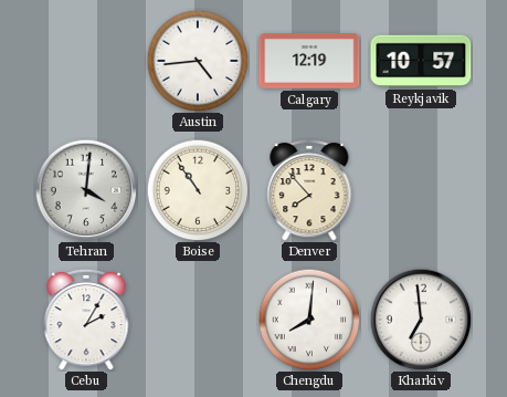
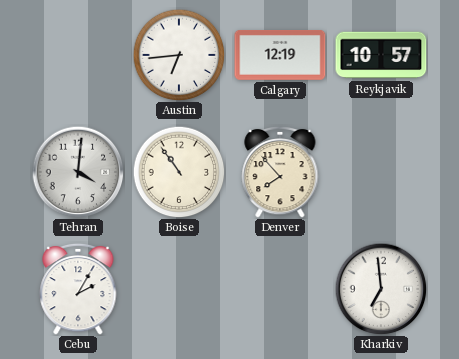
Austin: 4:44 -> 6:44 (179, 55)
Chengdu: 8:01 -> none (309, 320)
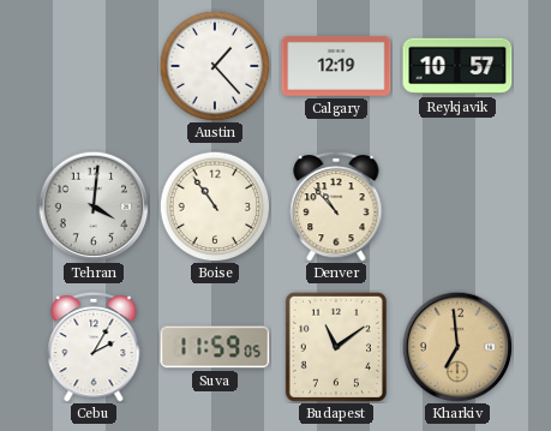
Austin: 6:44 -> 1:23 (215, 66)
Denver: 7:53 -> 10:53 (336, 206)
Suva: none -> 11:59 (215, 347)
Budapest: none -> 11:09 (336, 347)
Kharkiv dial: white -> champagne (457, 347)
